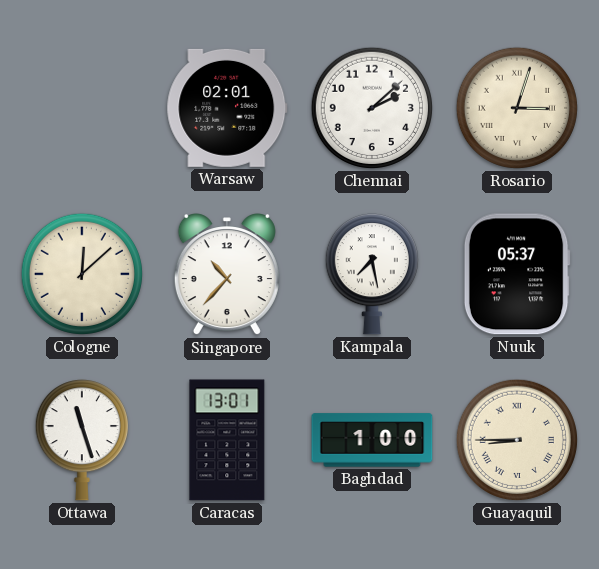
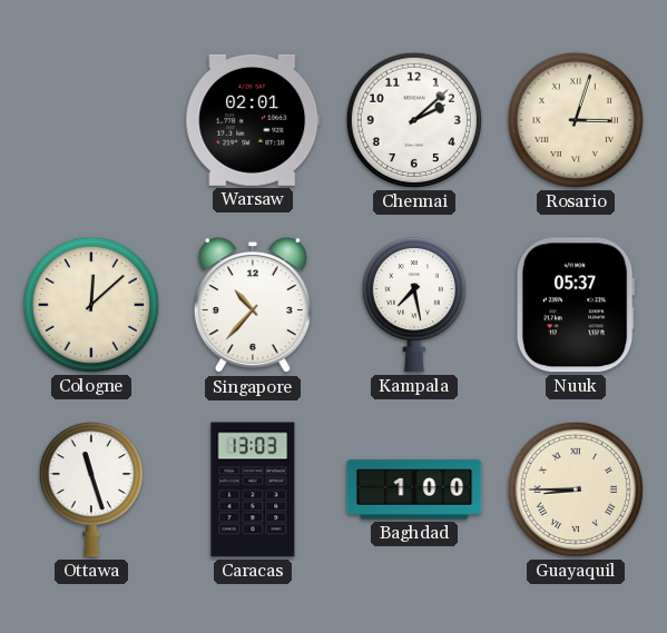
Caracas: 13:01 -> 13:03 (253, 489)
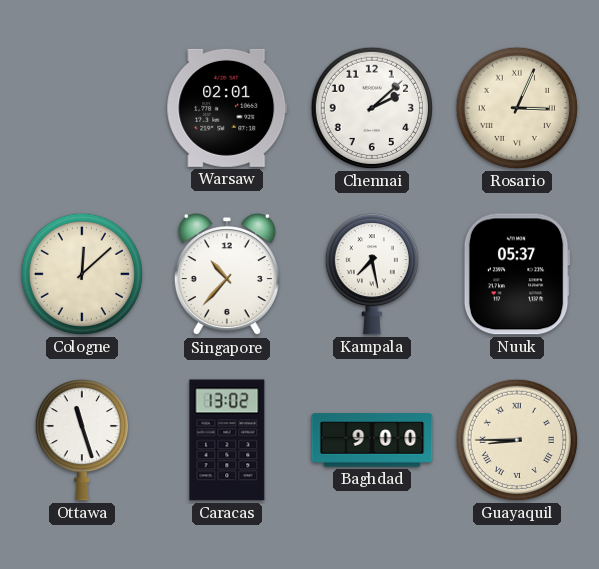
Rosario: 3:03 -> 3:04 (517, 108)
Caracas: 13:03 -> 13:02 (227, 440)
Baghdad: 1:00 -> 9:00 (372, 440)
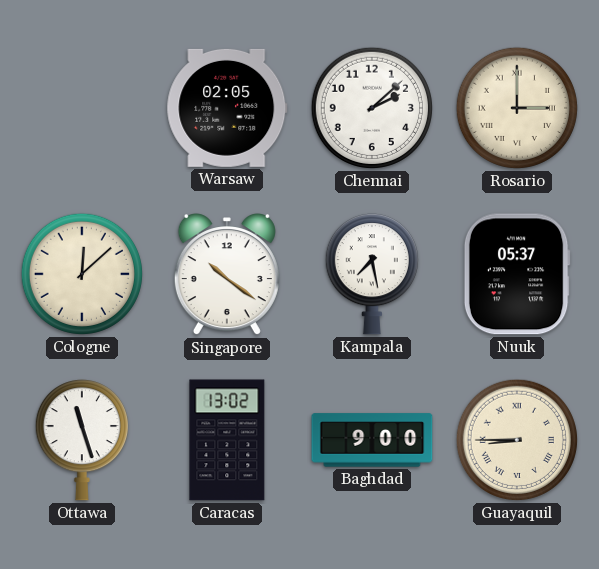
Warsaw: 02:01 -> 02:05 (227, 108)
Rosario: 3:04 -> 3:00 (517, 108)
Singapore: 10:37 -> 10:21 (227, 275)
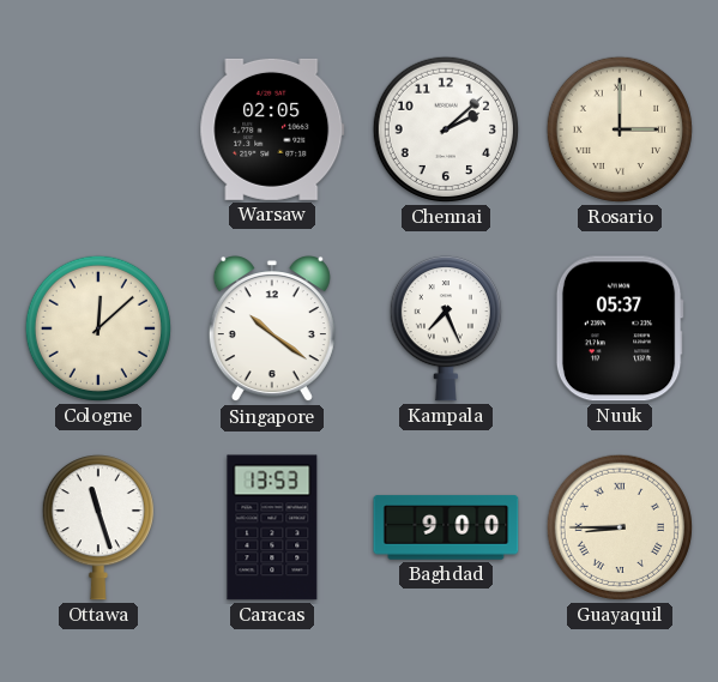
Kampala: 7:28 -> 7:26 (446, 330)
Caracas: 13:02 -> 13:53 (272, 527)
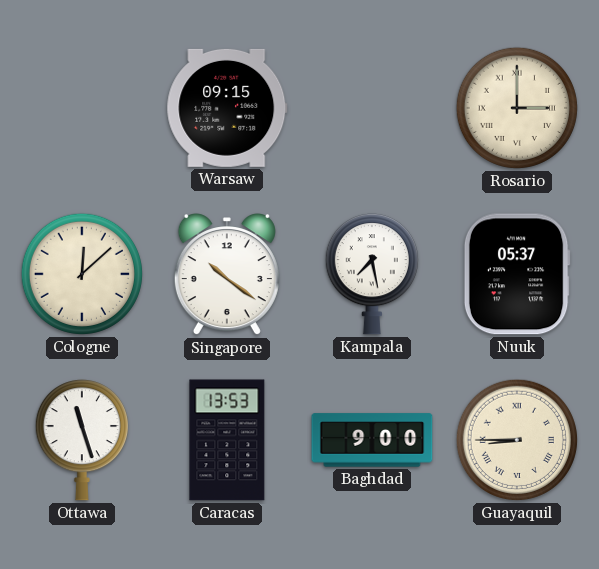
Warsaw: 02:05 -> 09:15 (227, 108)
Chennai: 2:08 -> none (446, 129)
Kampala: 7:26 -> 7:28 (372, 275)
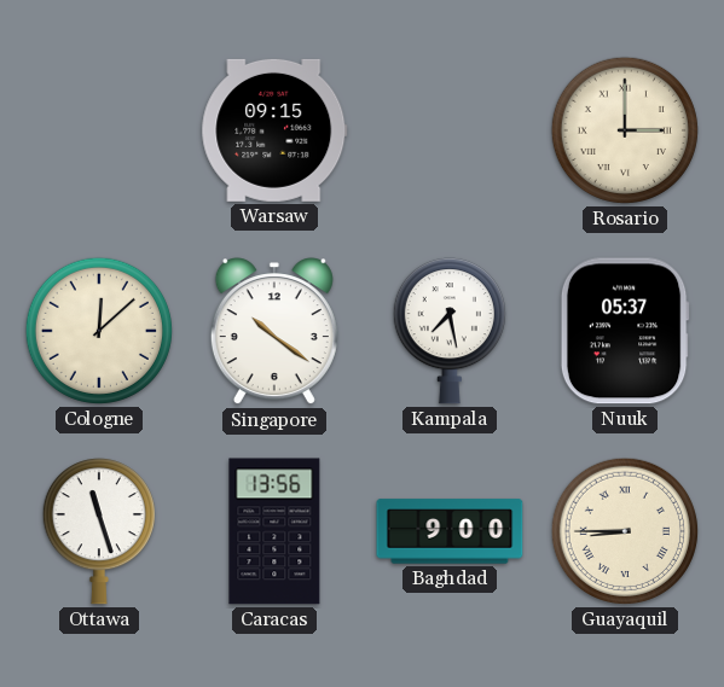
Caracas: 13:53 -> 13:56 (274, 531)
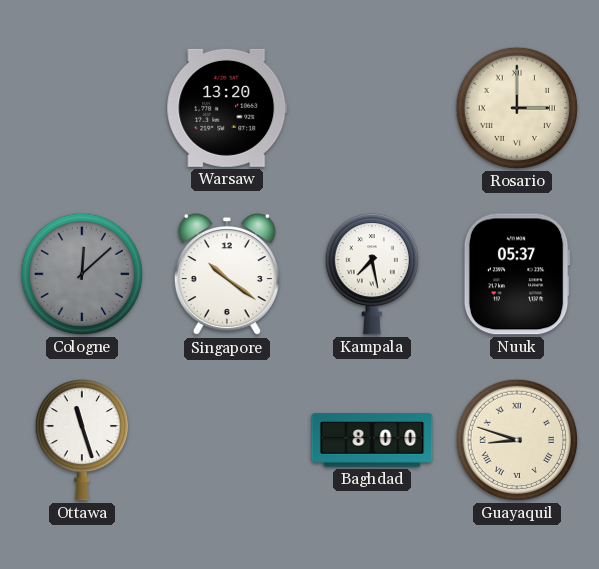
Warsaw: 09:15 -> 13:20 (227, 108)
Cologne dial: cream -> grey (82, 274)
Caracas: 13:56 -> none (274, 531)
Baghdad: 9:00 -> 8:00 (372, 440)
Guayaquil: 8:45 -> 8:48 (517, 440)
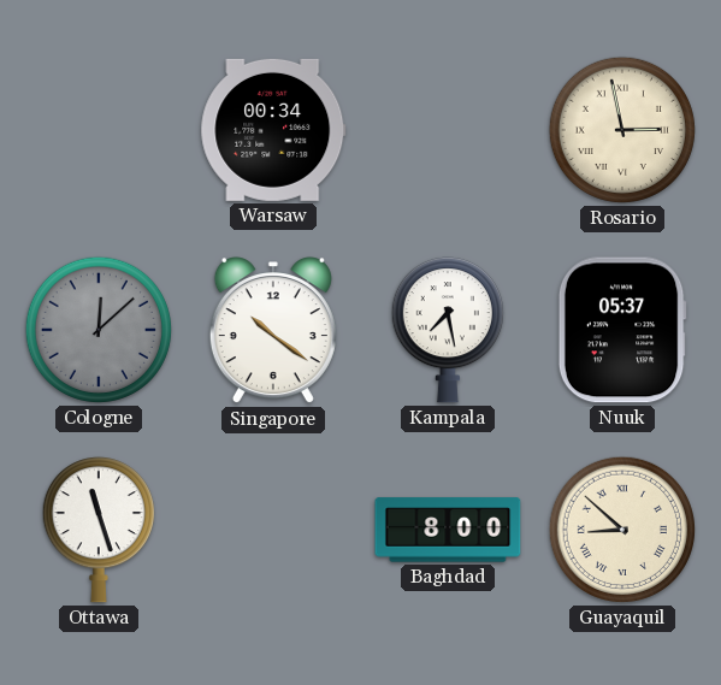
Warsaw: 13:20 -> 00:34 (273, 130)
Rosario: 3:00 -> 2:58 (622, 130)
Guayaquil: 8:48 -> 8:52 (622, 530)
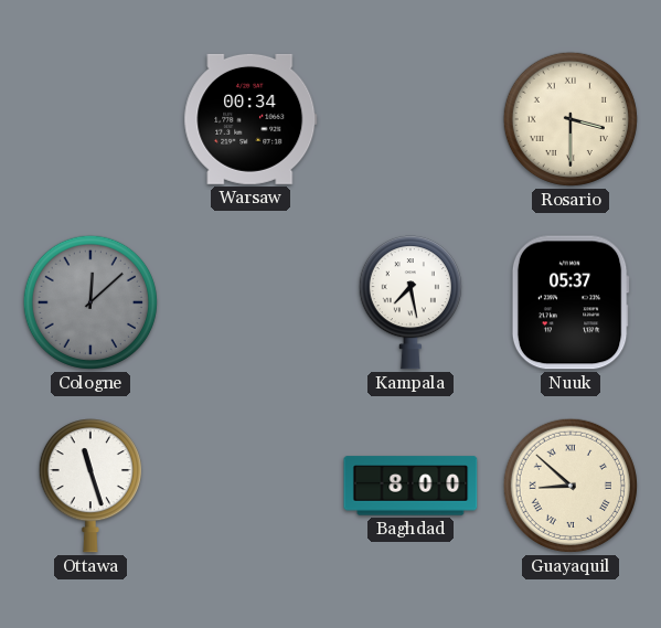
Rosario: 2:58 -> 3:30 (571, 119)
Singapore: 10:21 -> none (273, 331)
